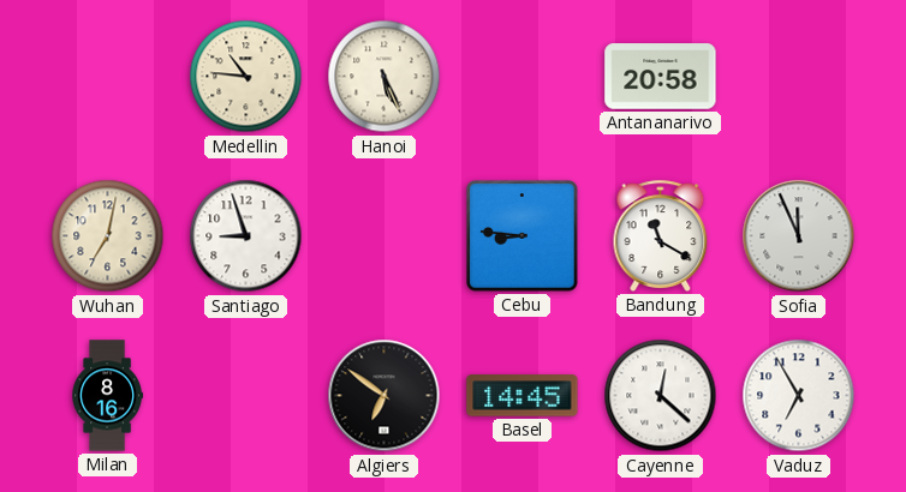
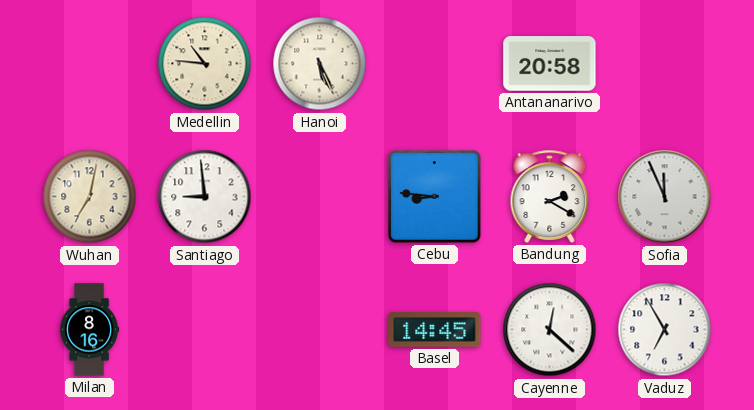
Santiago: 8:57 -> 8:59 (205, 197)
Bandung: 11:20 -> 2:20 (550, 196)
Algiers: 6:51 -> none (385, 396)
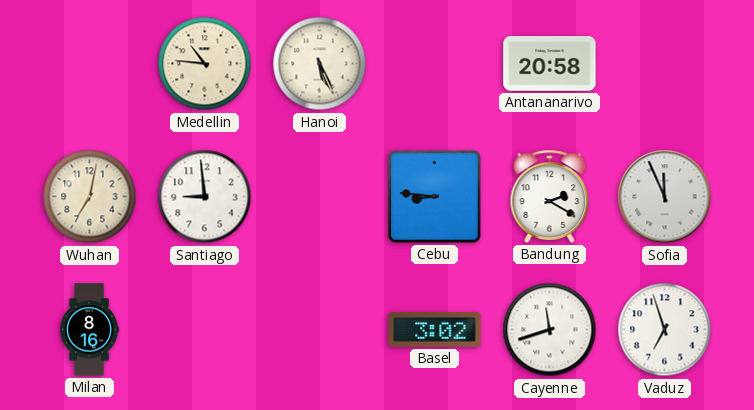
Basel: 14:45 -> 3:02 (435, 330)
Cayenne: 12:22 -> 11:42 (550, 330)
Vaduz: 6:55 -> 6:57 (665, 330)
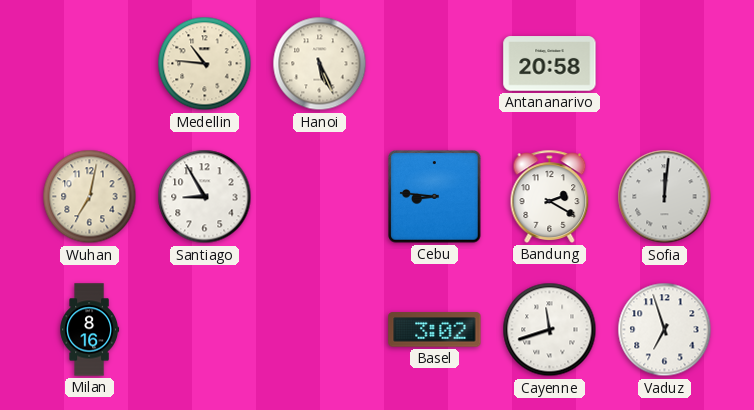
Santiago: 8:59 -> 8:55 (205, 197)
Sofia: 11:56 -> 12:01 (665, 197)
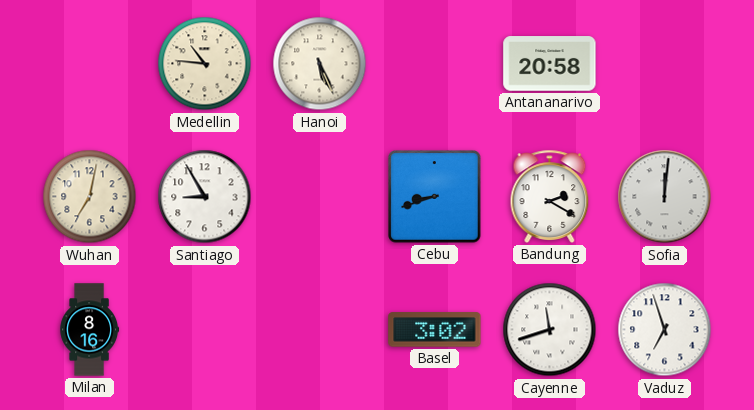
Cebu: 8:46 -> 8:42 (435, 197)
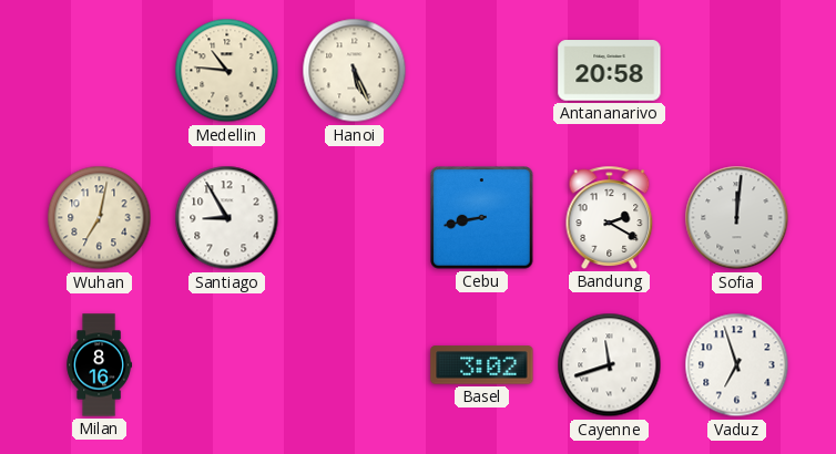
Cebu: 8:42 -> 8:43 (482, 218)
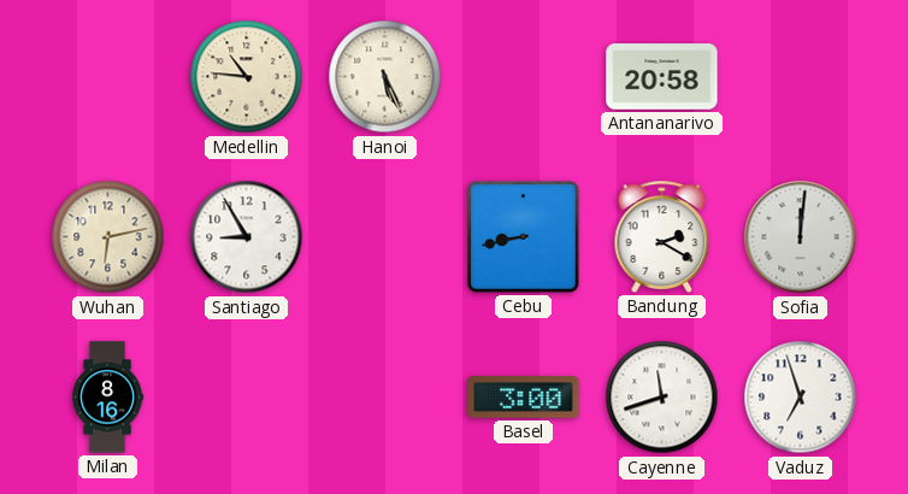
Wuhan: 7:02 -> 6:13 (108, 237)
Basel: 3:02 -> 3:00 (524, 398)
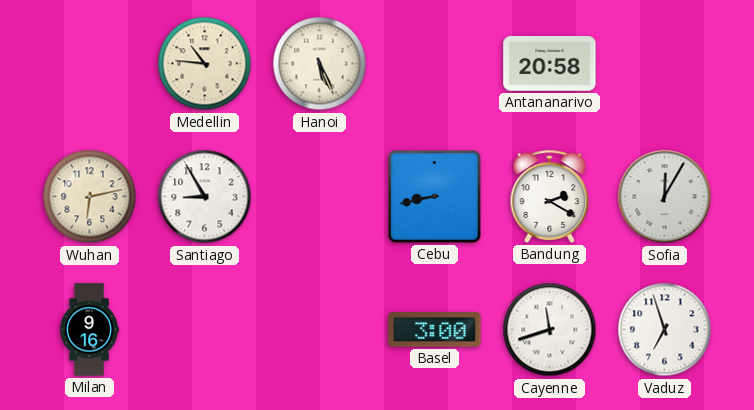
Sofia: 12:01 -> 12:05 (665, 197)
Milan: 8:16 -> 9:16 (90, 330)
